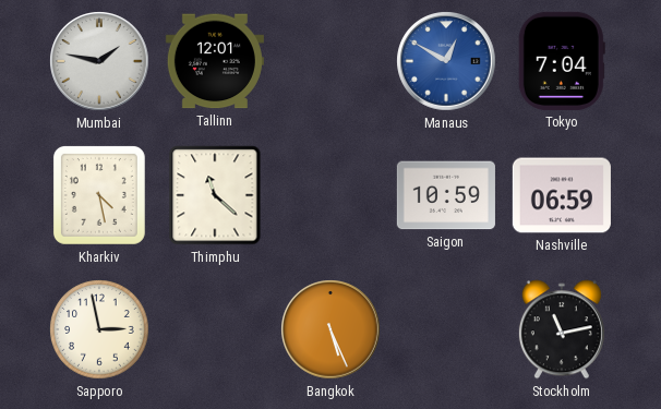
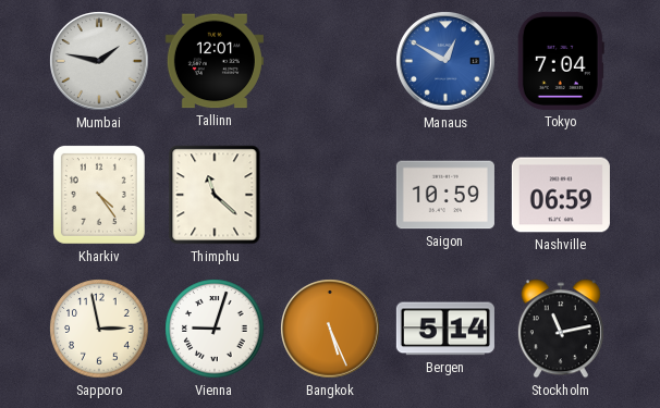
Kharkiv: 4:28 -> 4:24 (99, 195)
Vienna: none -> 9:03 (215, 329)
Bergen: none -> 5:14 (445, 329)
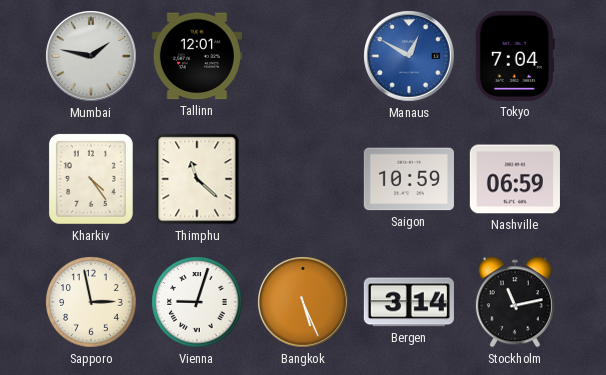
Bergen: 5:14 -> 3:14 (409, 302)
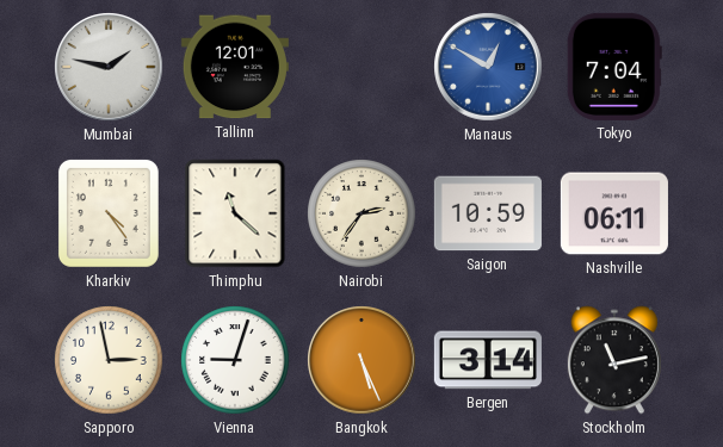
Nairobi: none -> 2:36 (361, 213)
Nashville: 06:59 -> 06:11 (614, 213)
